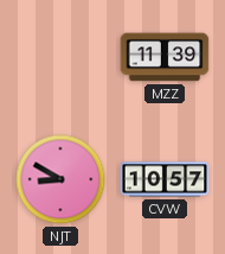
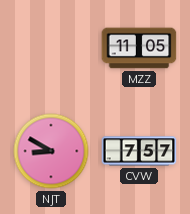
MZZ: 11:39 -> 11:05 (139, 48)
CVW: 10:57 -> 7:57 (139, 151)
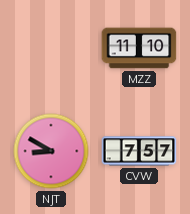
MZZ: 11:05 -> 11:10 (139, 48)
